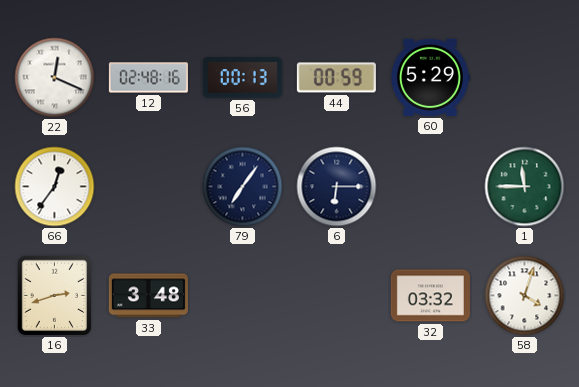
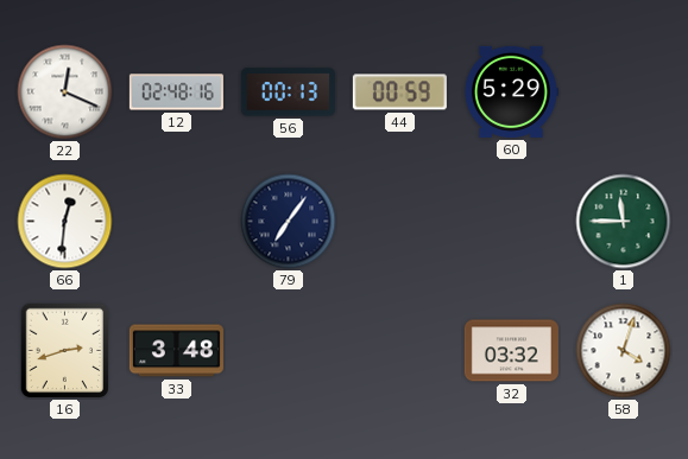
66: 12:36 -> 12:31 (65, 222)
6: 6:15 -> none (337, 187)
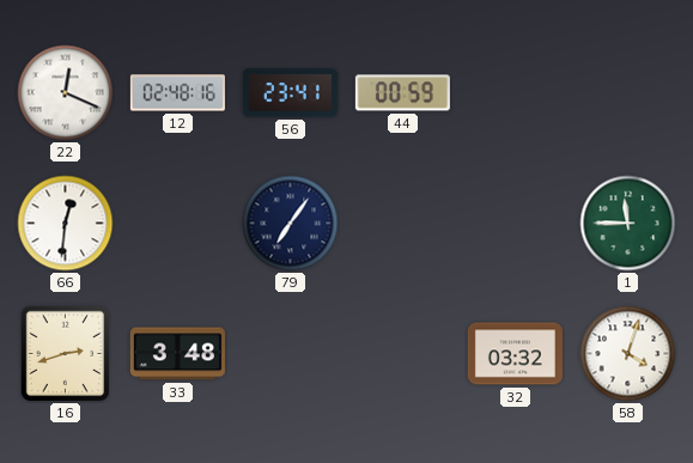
56: 00:13 -> 23:41 (290, 93)
60: 5:29 -> none (511, 91)
